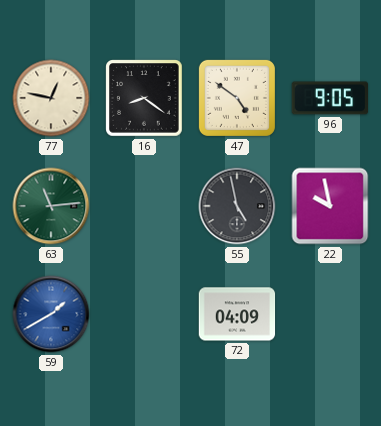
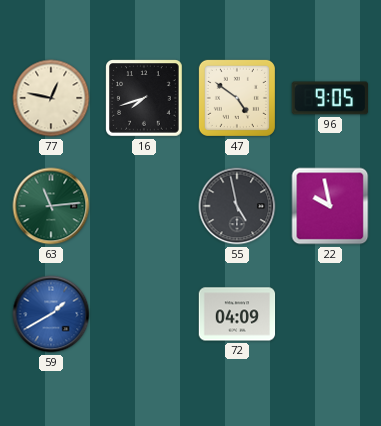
16: 8:21 -> 7:42 (144, 98)
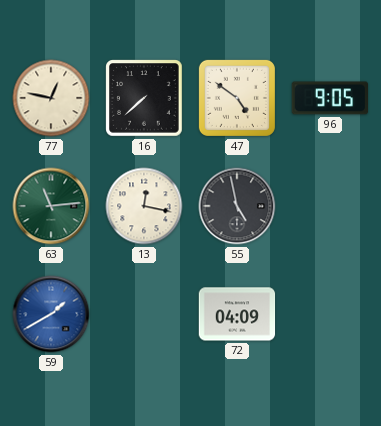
16: 7:42 -> 7:38 (144, 98)
13: none -> 12:17 (144, 206)
22: 9:58 -> none (330, 206)
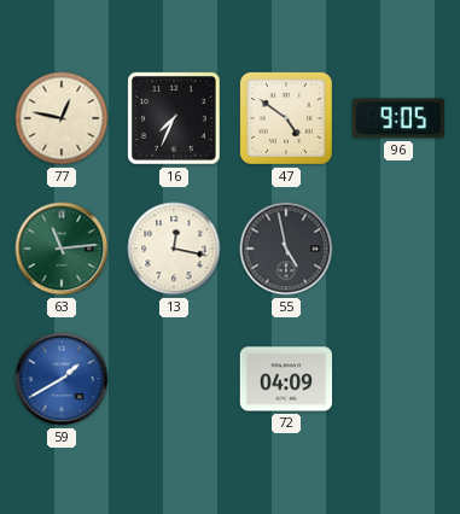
16: 7:38 -> 7:34 (174, 118)
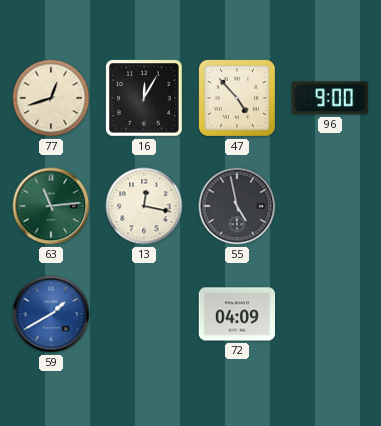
77: 12:47 -> 12:42 (51, 98)
16: 7:34 -> 12:05 (144, 98)
47: 4:51 -> 4:53 (237, 98)
96: 9:05 -> 9:00 (329, 98)
